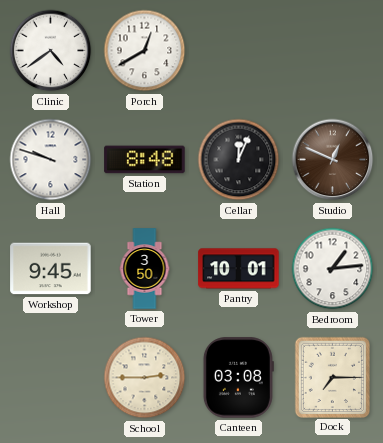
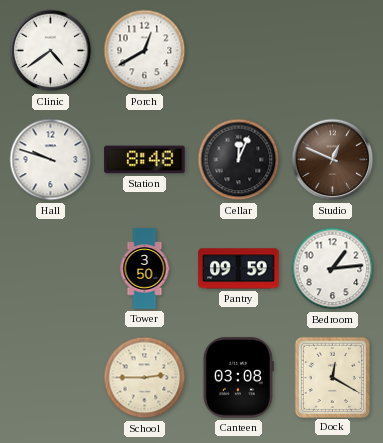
Workshop: 9:45 -> none (51, 269)
Pantry: 10:01 -> 09:59 (239, 269)
Dock: 7:15 -> 12:20 (332, 377)
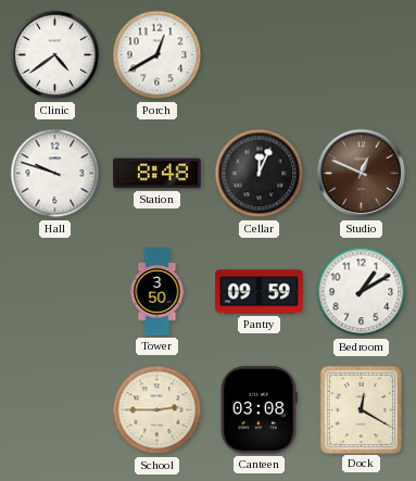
Bedroom: 1:14 -> 1:10 (362, 292)
